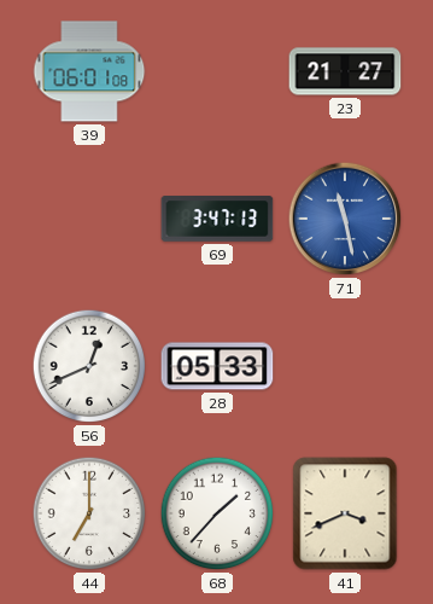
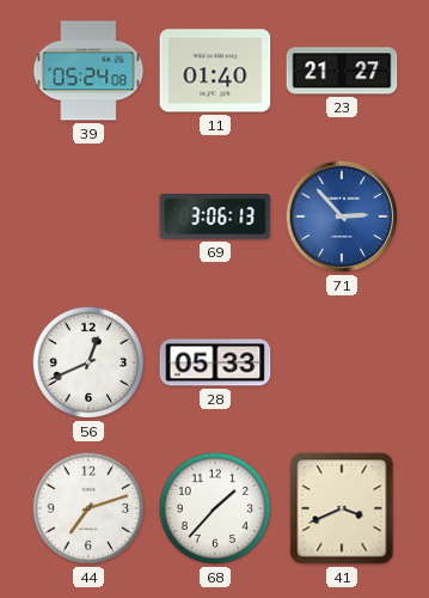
39: 06:01 -> 05:24 (88, 71)
11: none -> 01:40 (215, 71)
69: 3:47 -> 3:06 (215, 216)
71: 11:28 -> 2:53 (342, 216)
44: 7:00 -> 7:12 (88, 508)
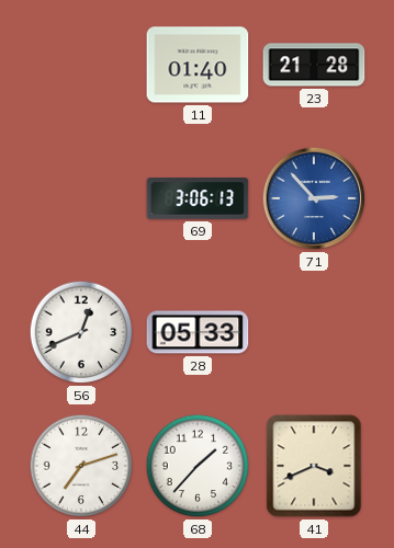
39: 05:24 -> none (88, 71)
23: 21:27 -> 21:28 (314, 65)
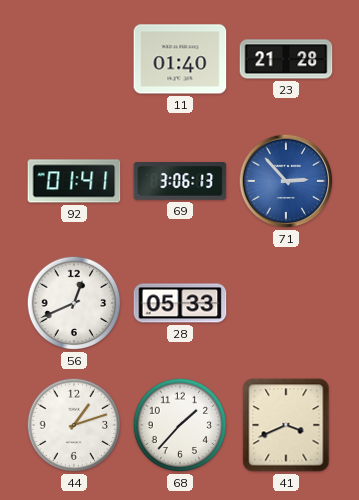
92: none -> 01:41 (74, 181)
44: 7:12 -> 1:12 (74, 425)
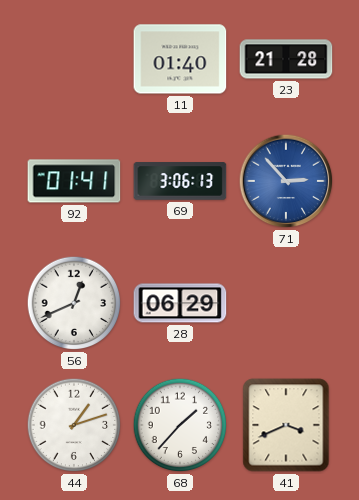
28: 05:33 -> 06:29 (180, 303)
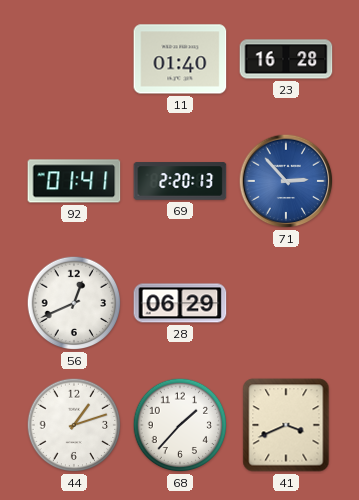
23: 21:28 -> 16:28 (286, 59)
69: 3:06 -> 2:20 (180, 181)
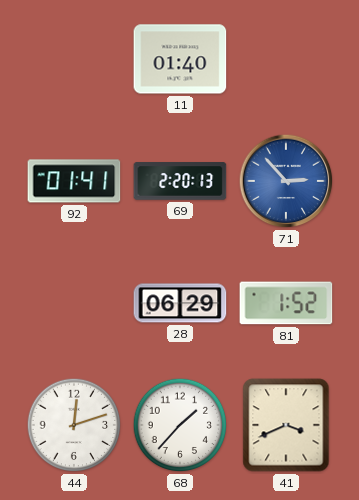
23: 16:28 -> none (286, 59)
56: 12:41 -> none (74, 303)
81: none -> 1:52 (286, 303)
44: 1:12 -> 12:12 (74, 425)
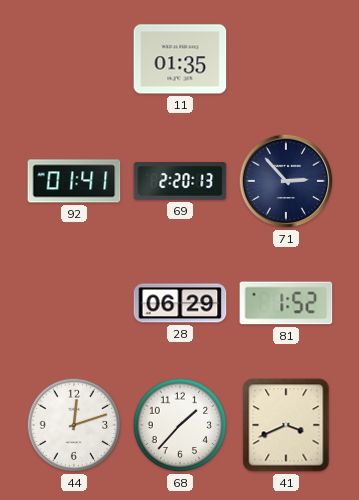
11: 01:40 -> 01:35 (180, 59)
71 dial: blue -> navy (286, 181)
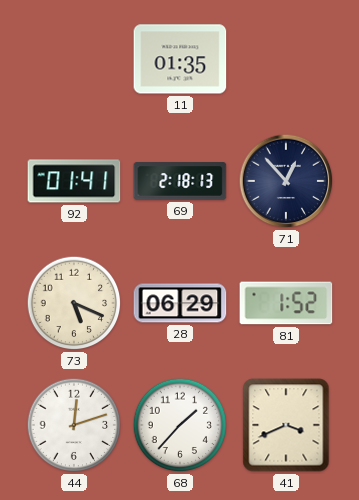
69: 2:20 -> 2:18 (180, 181)
71: 2:53 -> 12:53 (286, 181)
73: none -> 5:19 (74, 303)
